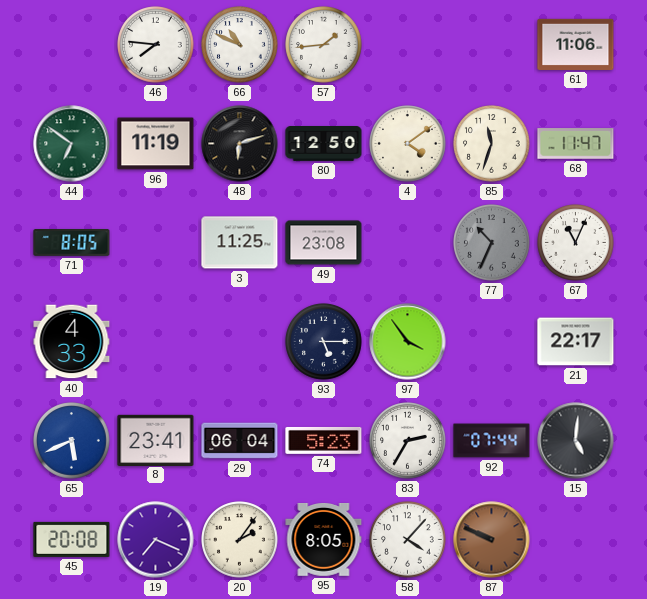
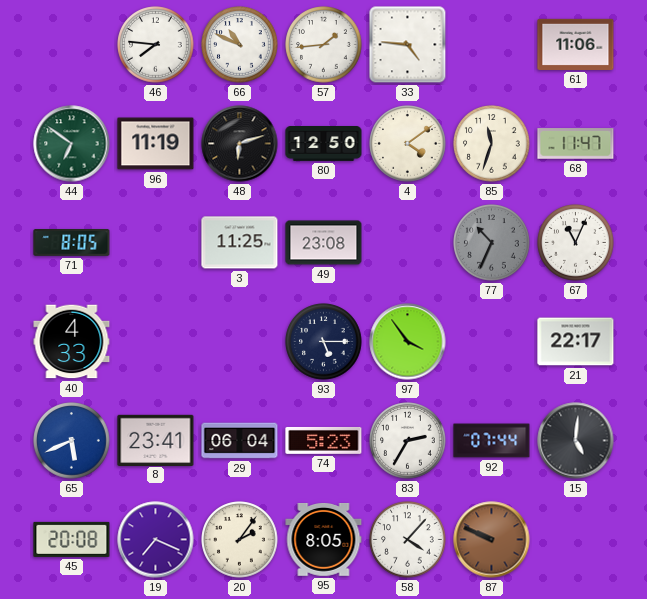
33: none -> 4:46 (408, 45)
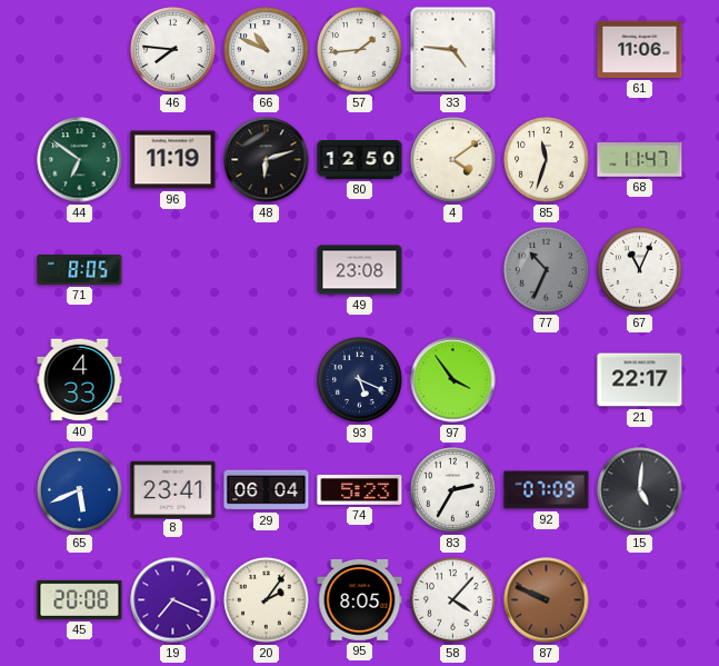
3: 11:25 -> none (240, 243)
93: 5:15 -> 5:19 (360, 380)
92: 07:44 -> 07:09 (547, 490)
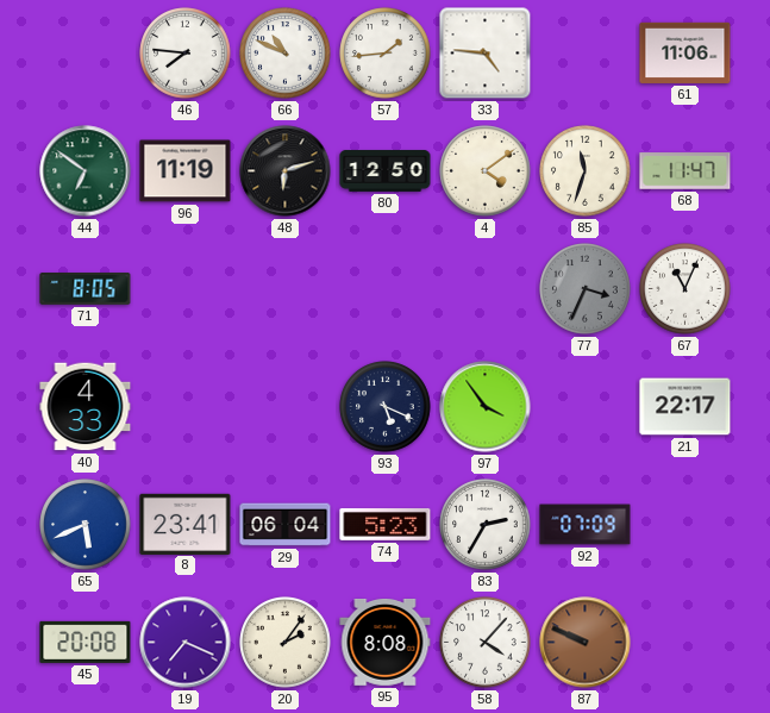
49: 23:08 -> none (360, 270)
77: 10:34 -> 3:34 (586, 289)
15: 5:01 -> none (640, 490)
95: 8:05 -> 8:08 (386, 643)
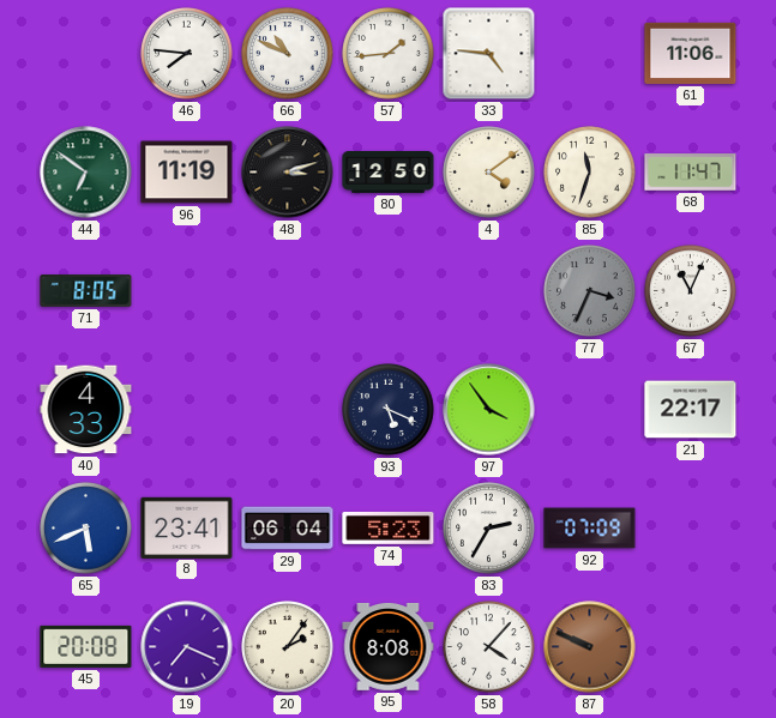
48: 6:12 -> 3:12 (288, 173)
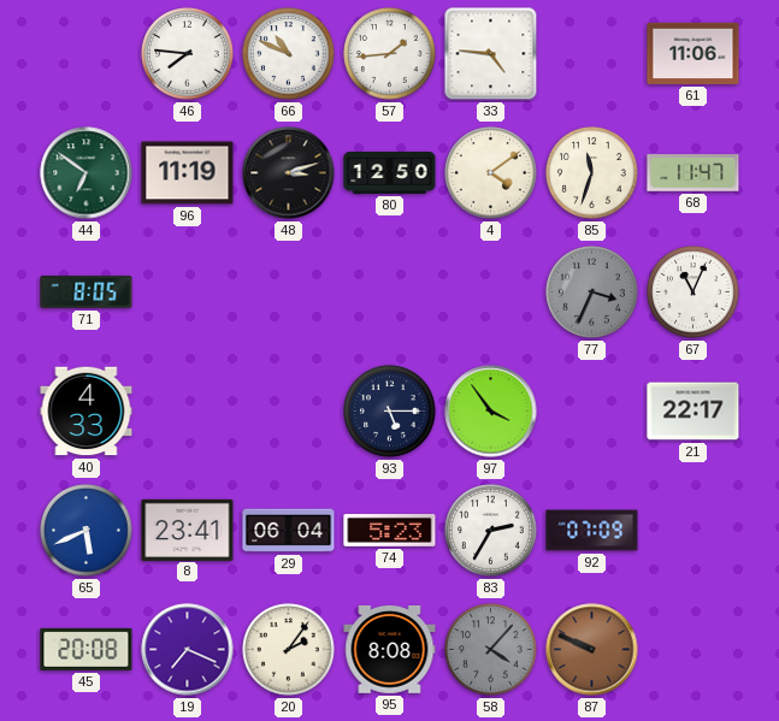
93: 5:19 -> 5:15 (390, 412)
58 dial: white -> grey (491, 650)
